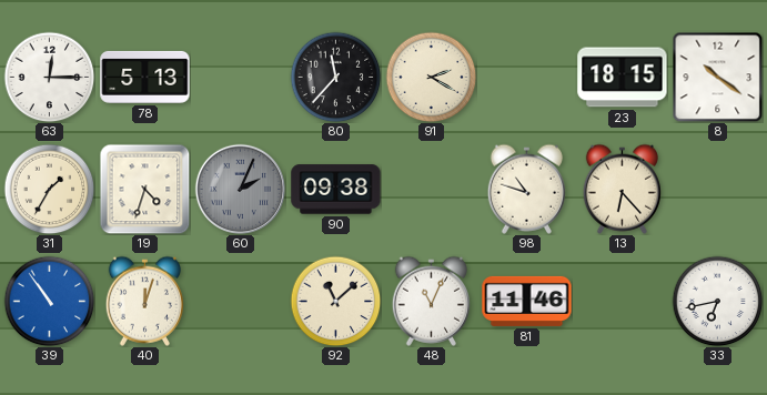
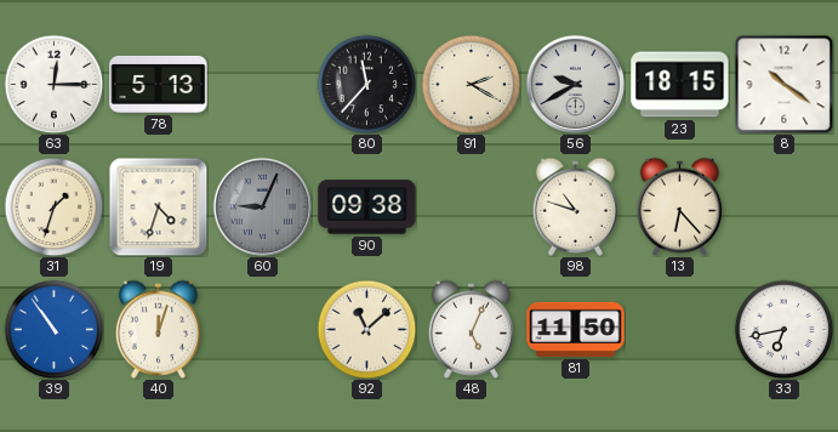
56: none -> 9:40 (575, 84)
31: 1:35 -> 1:33 (53, 206)
60: 2:04 -> 9:04 (262, 206)
48: 11:04 -> 5:04 (471, 329)
81: 11:46 -> 11:50 (576, 329)
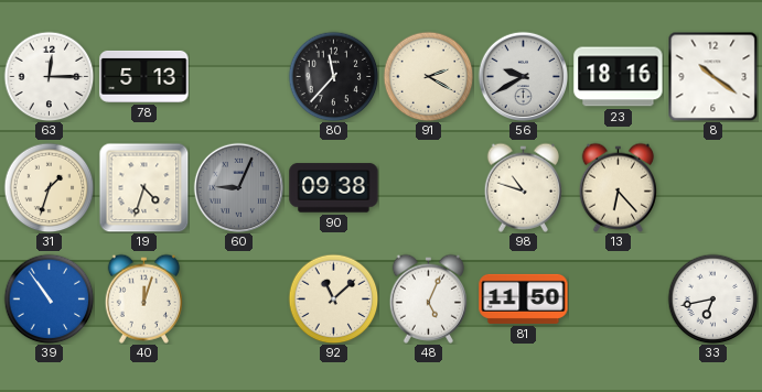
23: 18:15 -> 18:16 (619, 77)
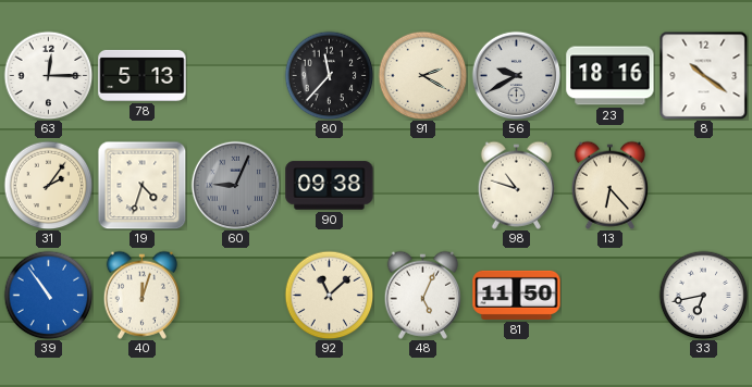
31: 1:33 -> 2:06 (48, 185)
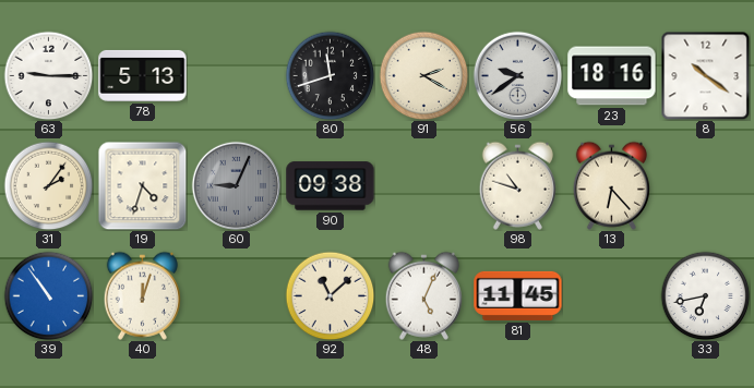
63: 12:15 -> 9:15 (48, 75)
80: 11:37 -> 11:42 (330, 75)
56: 9:40 -> 9:39 (517, 75)
81: 11:50 -> 11:45 (518, 295)
